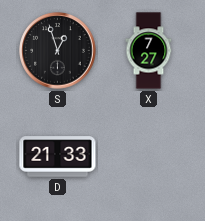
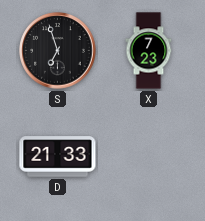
S: 12:57 -> 6:57 (58, 51)
X: 7:27 -> 7:23 (149, 51)
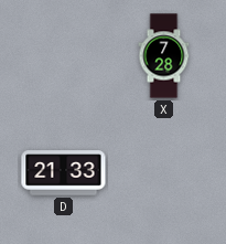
S: 6:57 -> none (58, 51)
X: 7:23 -> 7:28 (164, 56)
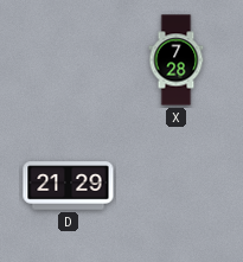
D: 21:33 -> 21:29 (69, 186)
